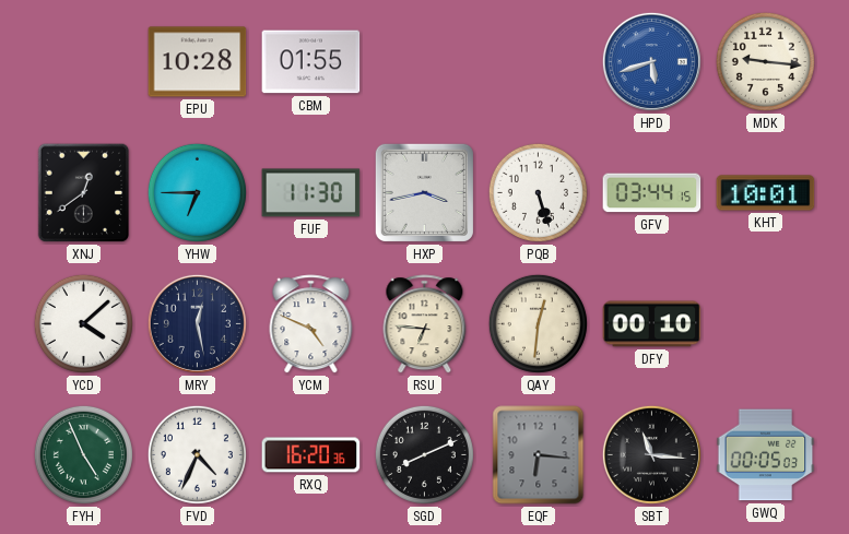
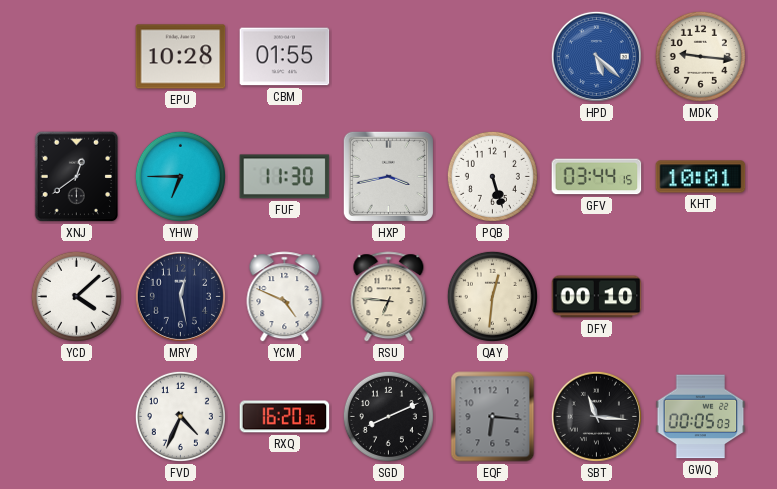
HPD: 5:42 -> 5:22 (596, 56)
FYH: 4:56 -> none (83, 454)
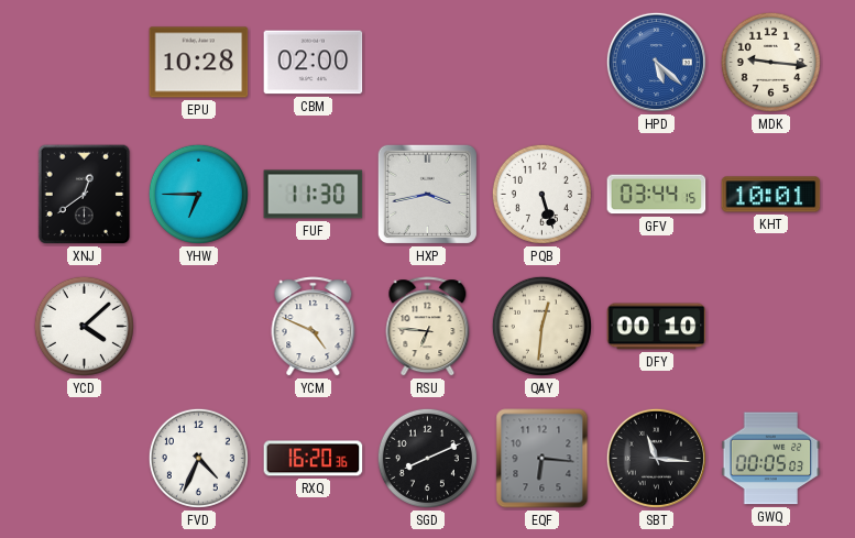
CBM: 01:55 -> 02:00 (314, 63)
MRY: 12:28 -> none (180, 296)
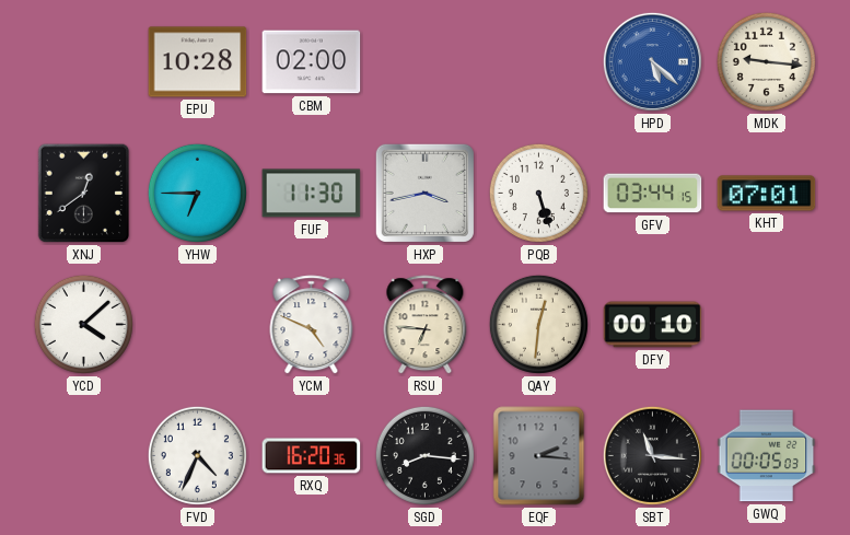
KHT: 10:01 -> 07:01 (767, 194)
SGD: 8:11 -> 8:16 (424, 455)
EQF: 6:16 -> 2:16 (539, 456)
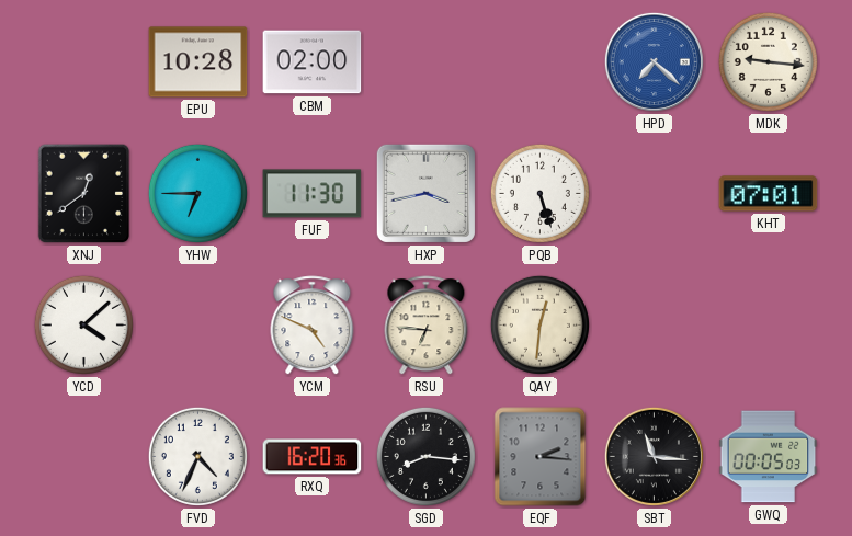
HPD: 5:22 -> 7:22 (654, 61)
GFV: 03:44 -> none (653, 194)
DFY: 00:10 -> none (653, 325)
